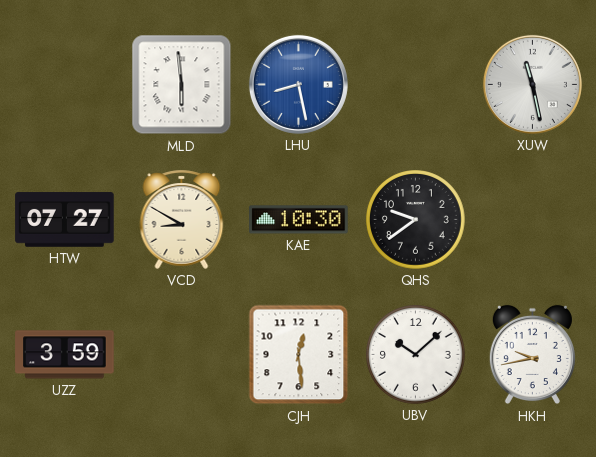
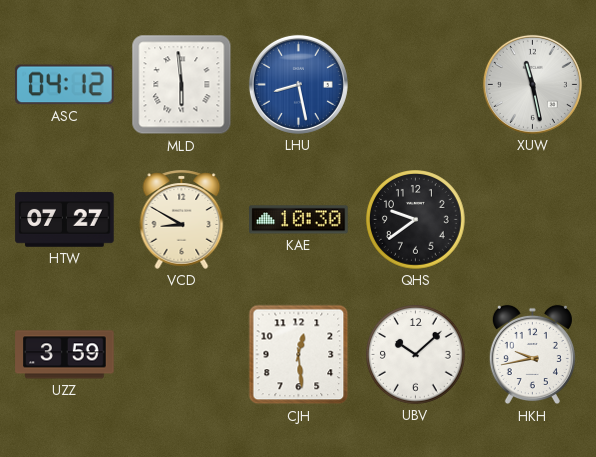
ASC: none -> 04:12 (65, 85)
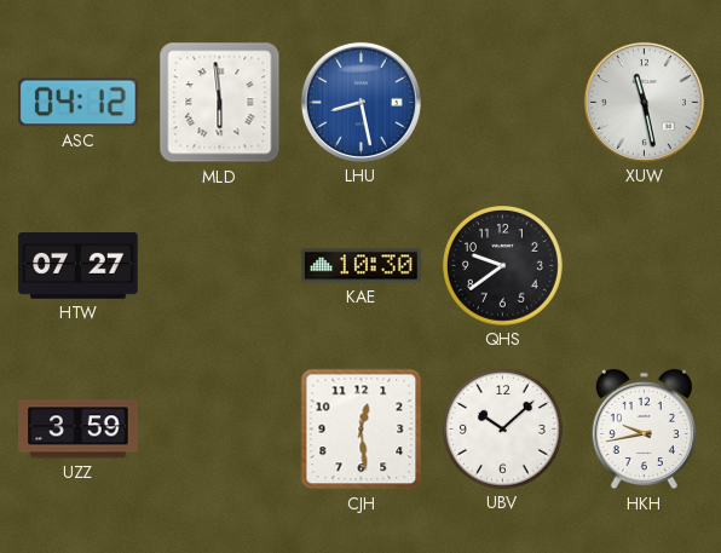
VCD: 8:50 -> none (182, 219)
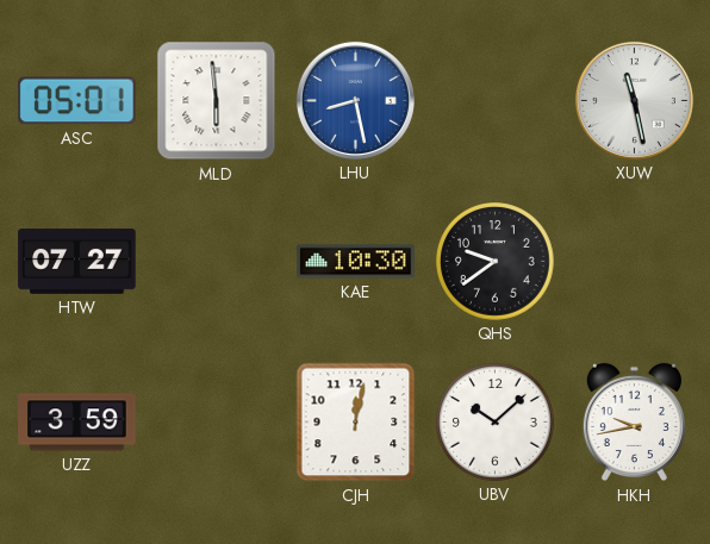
ASC: 04:12 -> 05:01 (77, 101)
CJH: 12:29 -> 12:02 (356, 423)
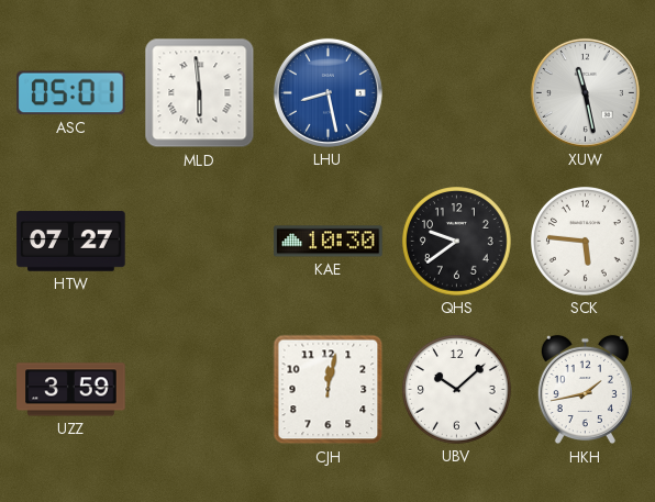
SCK: none -> 5:46 (586, 242)
HKH: 9:43 -> 1:43 (585, 390)
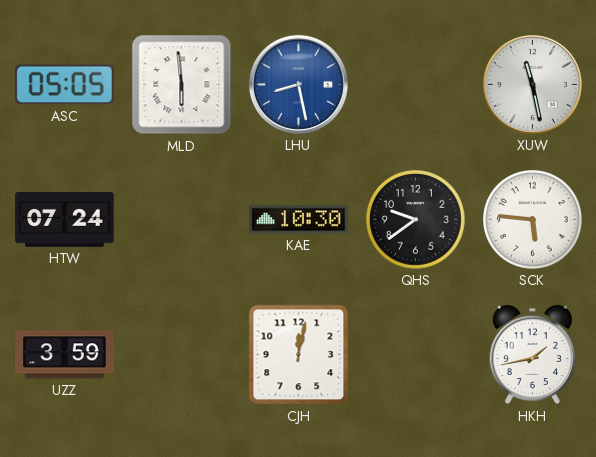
ASC: 05:01 -> 05:05 (65, 85)
HTW: 07:27 -> 07:24 (65, 220)
UBV: 10:08 -> none (457, 390)
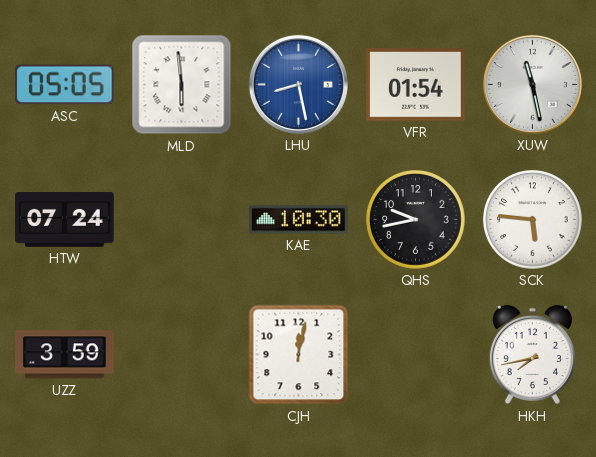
VFR: none -> 01:54 (416, 85)
QHS: 9:39 -> 9:43 (416, 220)
HKH: 1:43 -> 7:43 (532, 355)
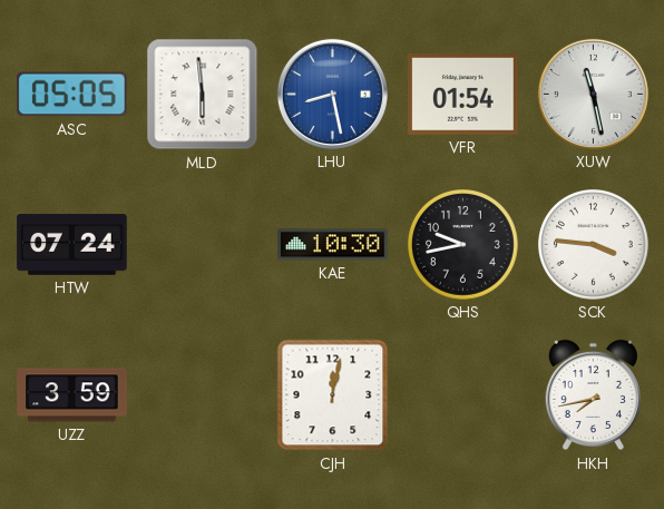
SCK: 5:46 -> 3:46 (594, 245)
